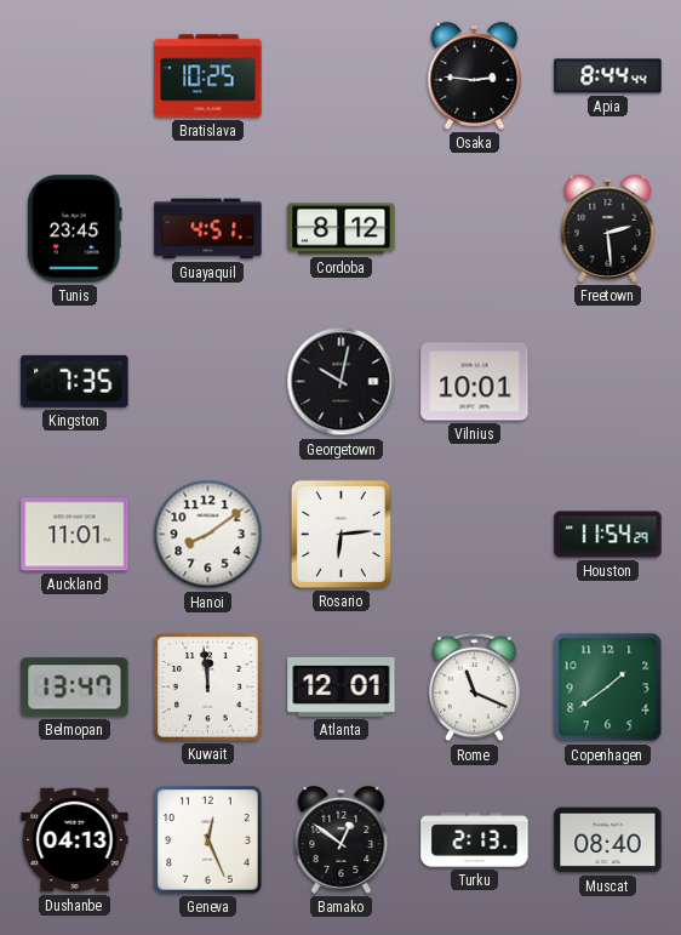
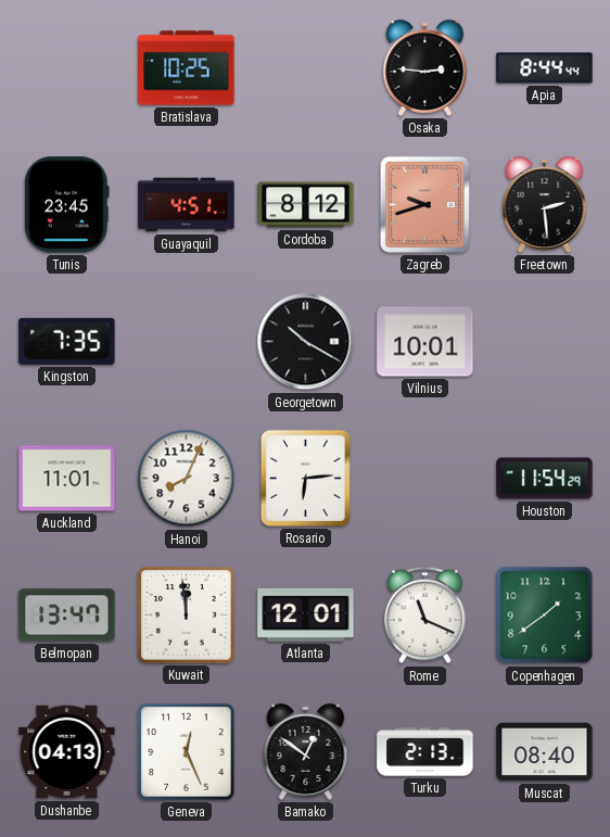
Zagreb: none -> 9:42 (424, 204)
Georgetown: 10:02 -> 10:20 (306, 342)
Hanoi: 8:09 -> 8:04 (187, 479)
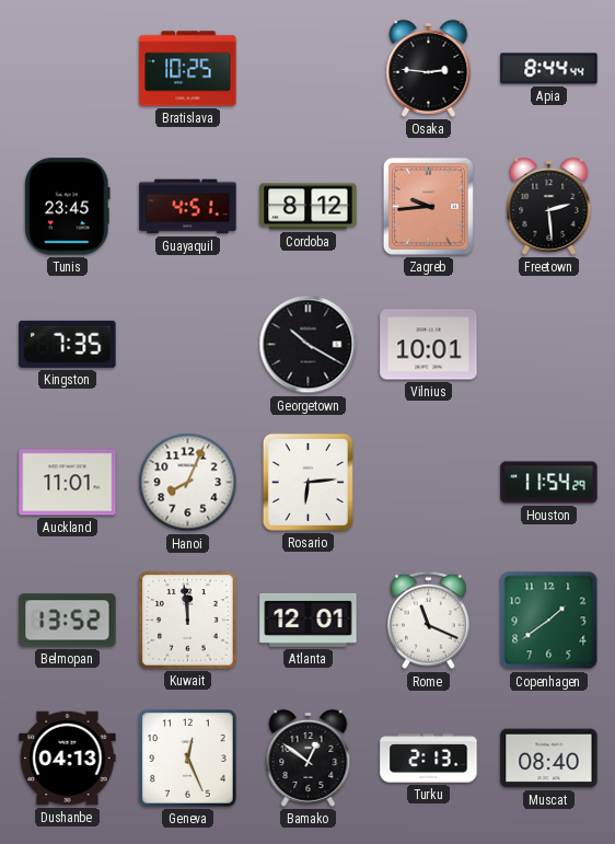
Zagreb: 9:42 -> 9:44 (428, 206)
Belmopan: 13:47 -> 13:52 (68, 621)
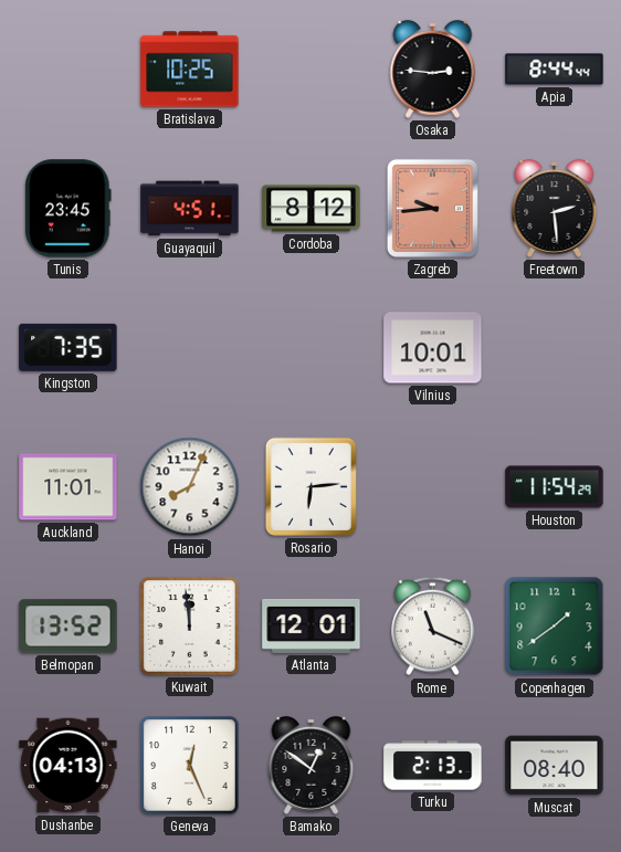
Georgetown: 10:20 -> none (309, 345)
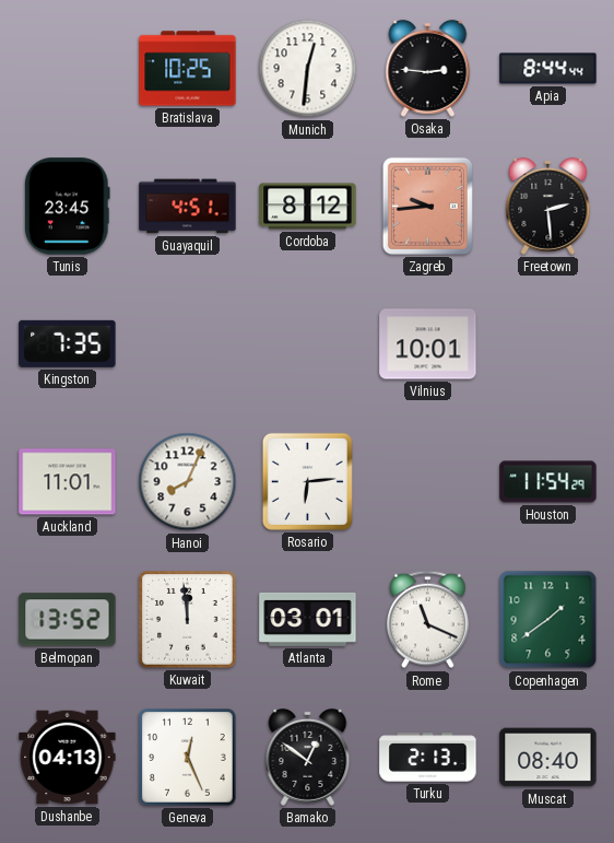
Munich: none -> 12:31 (308, 69)
Atlanta: 12:01 -> 03:01 (308, 619)
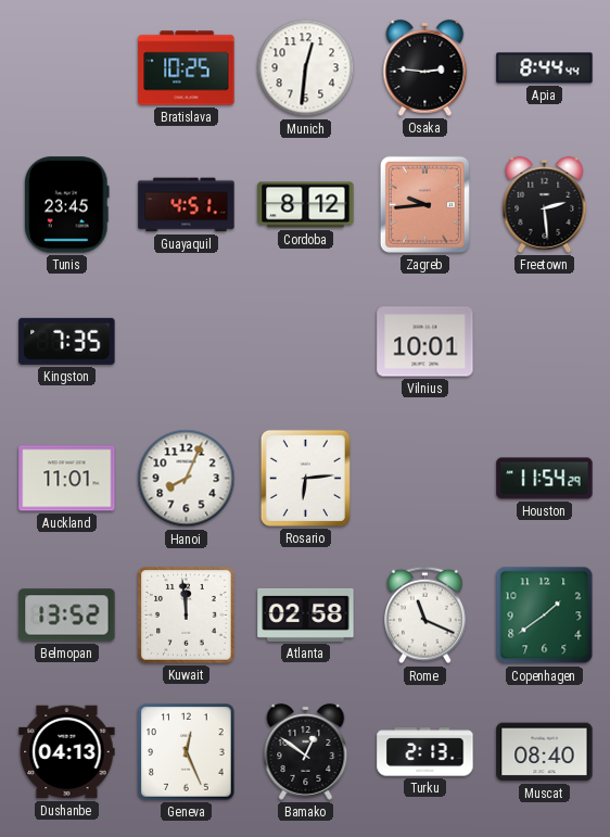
Atlanta: 03:01 -> 02:58 (306, 614)
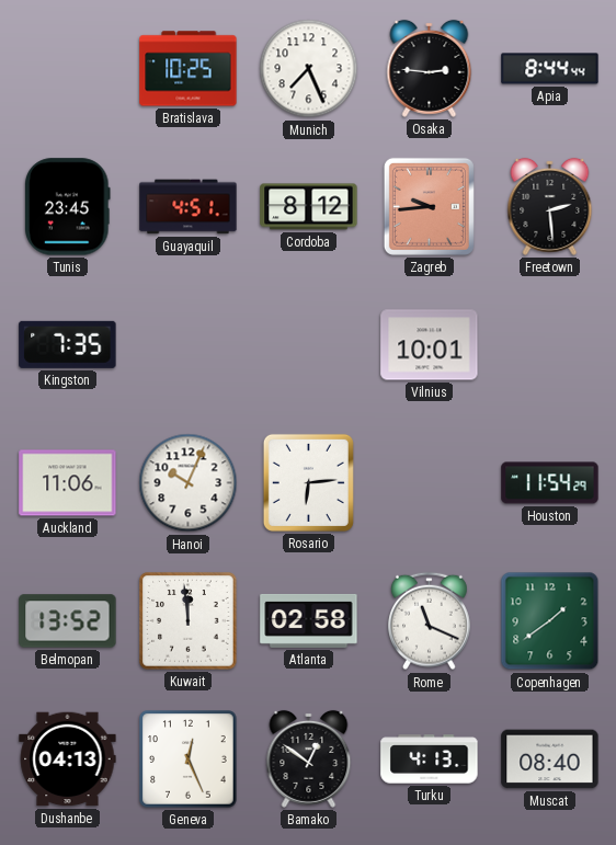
Munich: 12:31 -> 7:26 (309, 69)
Auckland: 11:01 -> 11:06 (68, 483)
Hanoi: 8:04 -> 10:04 (189, 483)
Turku: 2:13 -> 4:13 (430, 760)
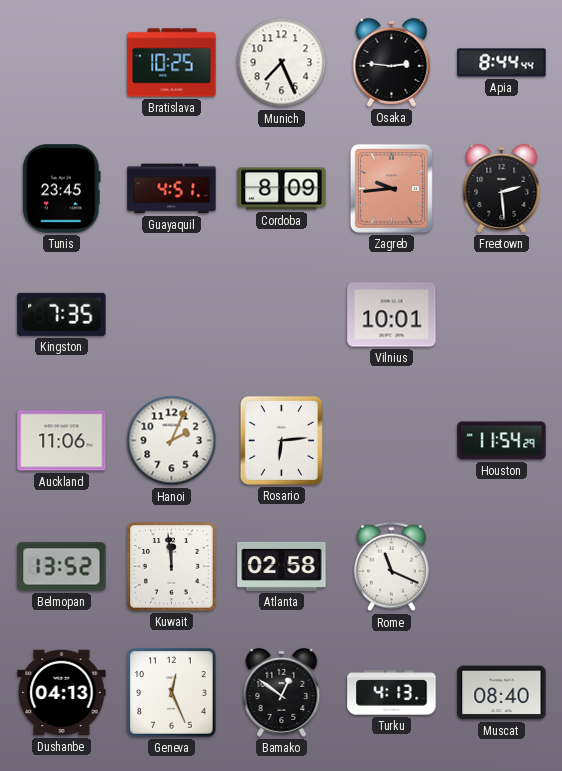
Cordoba: 8:12 -> 8:09 (282, 189)
Hanoi: 10:04 -> 2:04 (172, 441)
Copenhagen: 1:39 -> none (550, 621)
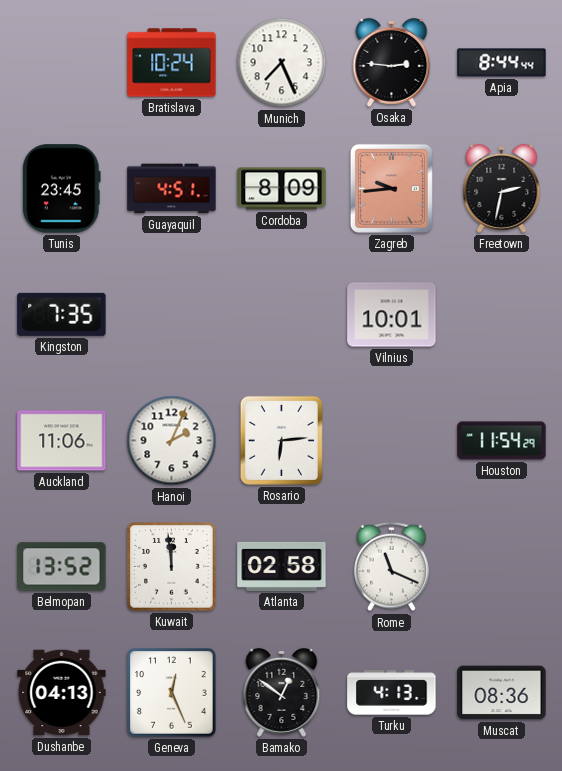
Bratislava: 10:25 -> 10:24 (172, 63)
Freetown: 2:29 -> 2:32 (502, 188)
Muscat: 08:40 -> 08:36 (502, 693)
